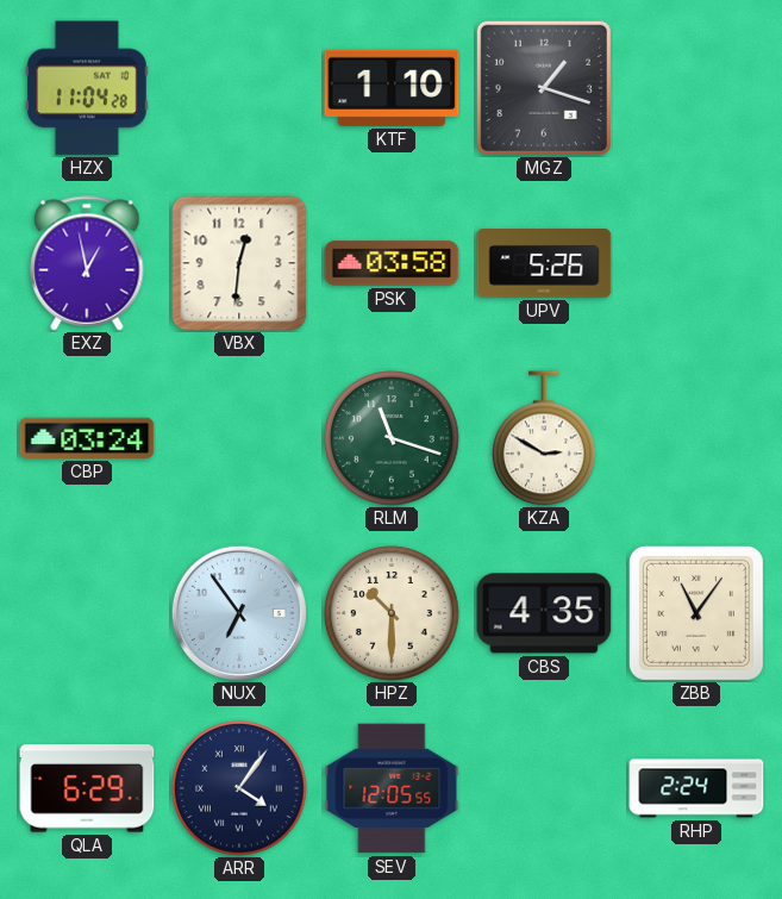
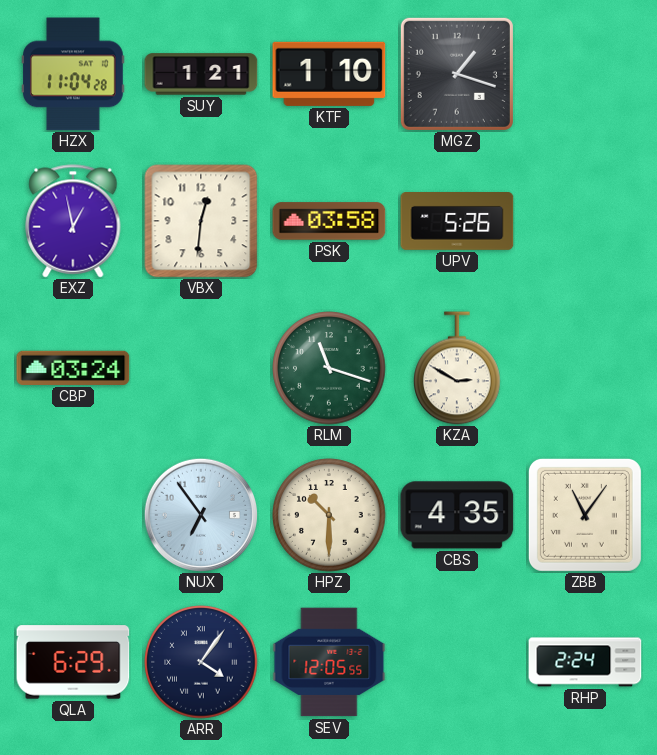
SUY: none -> 1:21 (201, 74)
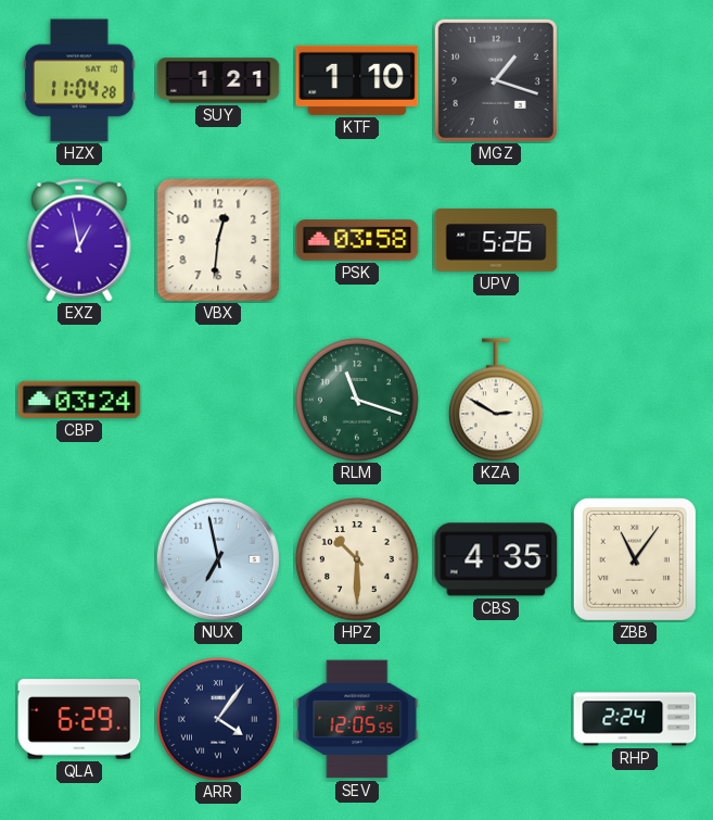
NUX: 6:54 -> 6:58 (218, 559)
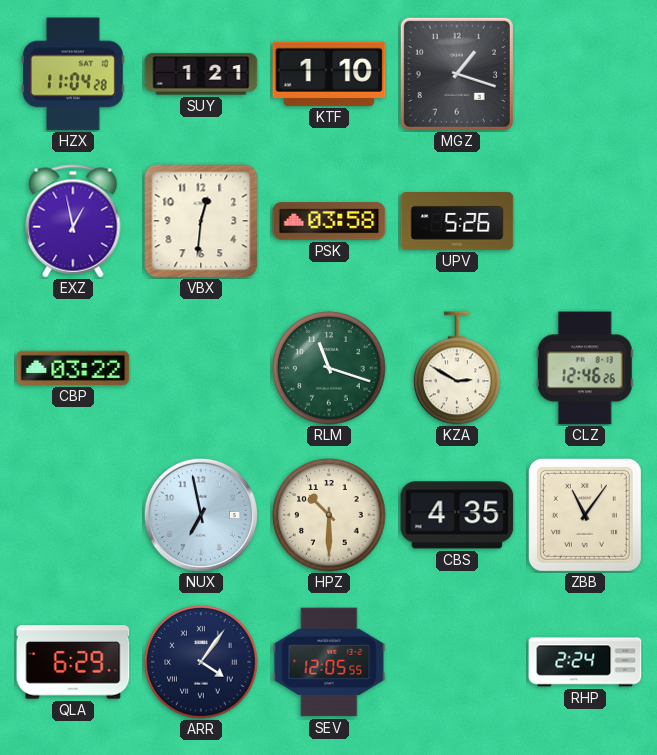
CBP: 03:24 -> 03:22 (73, 368)
CLZ: none -> 12:46 (585, 368)
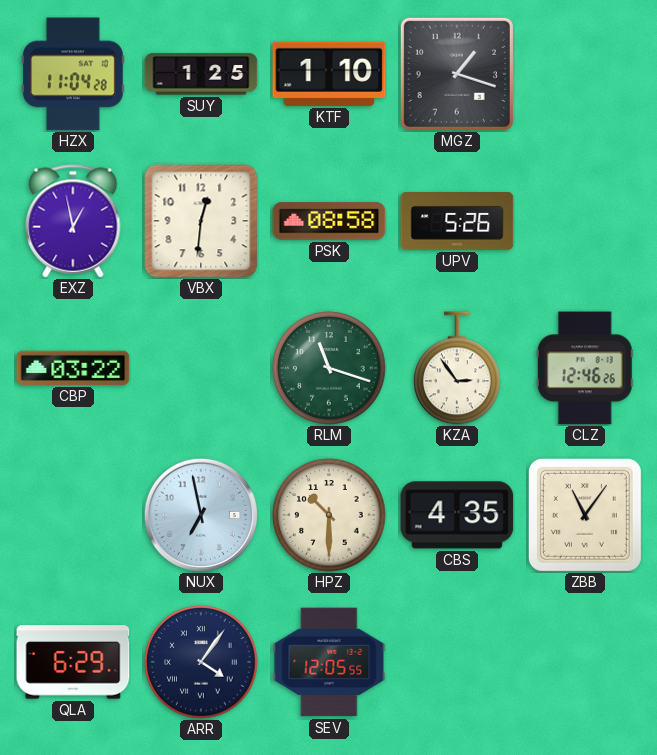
SUY: 1:21 -> 1:25 (201, 74)
PSK: 03:58 -> 08:58 (329, 221)
KZA: 2:50 -> 2:54 (458, 368)
RHP: 2:24 -> none (585, 662)
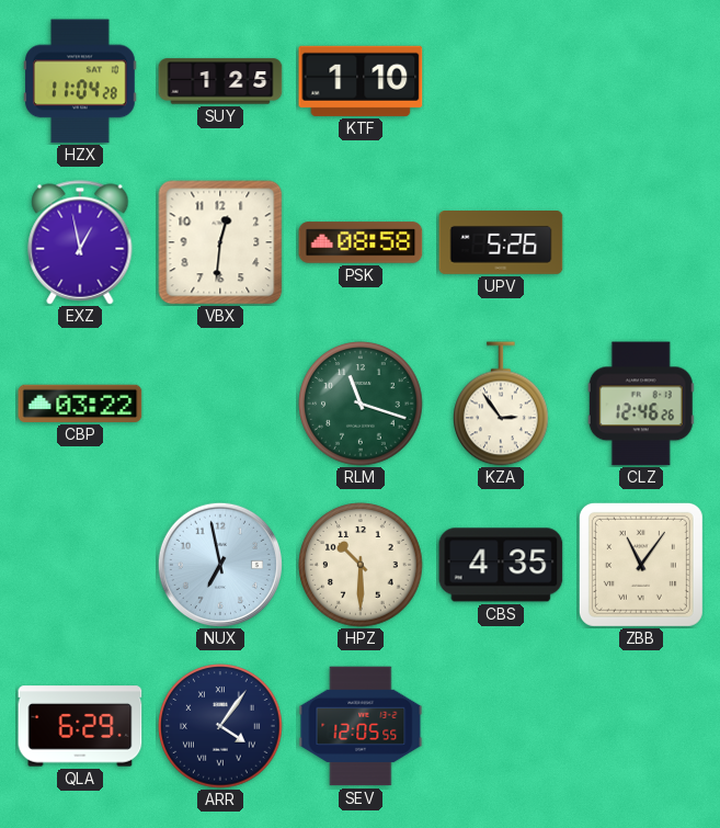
MGZ: 1:18 -> none (457, 74)
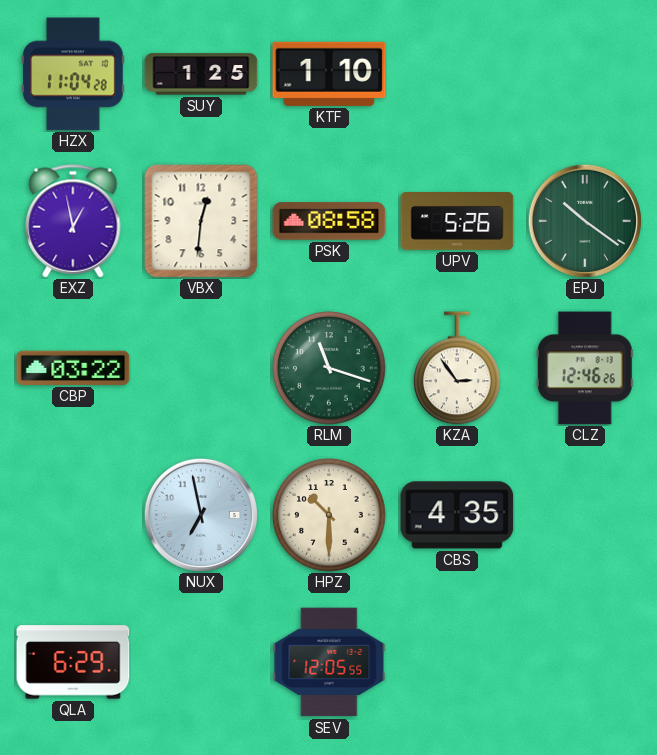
EPJ: none -> 10:21 (585, 221)
ZBB: 11:06 -> none (641, 565)
ARR: 4:06 -> none (220, 726)
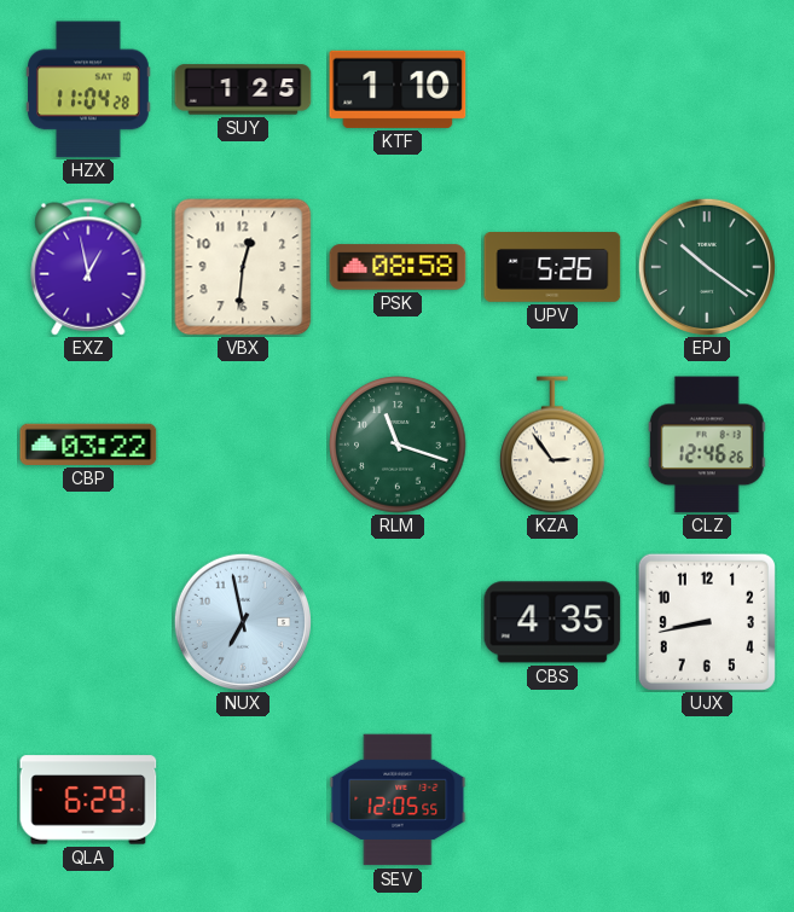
HPZ: 10:30 -> none (329, 515)
UJX: none -> 8:43 (707, 622)
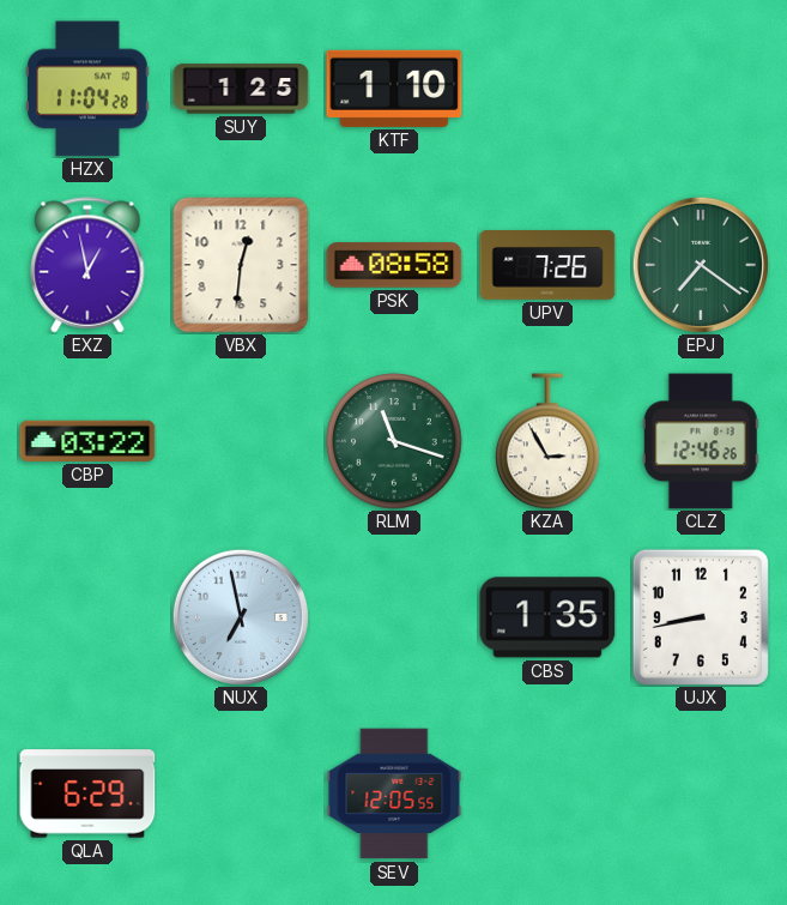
UPV: 5:26 -> 7:26 (547, 266)
EPJ: 10:21 -> 7:21 (701, 265)
KZA: 2:54 -> 2:55 (549, 441)
CBS: 4:35 -> 1:35 (547, 617)
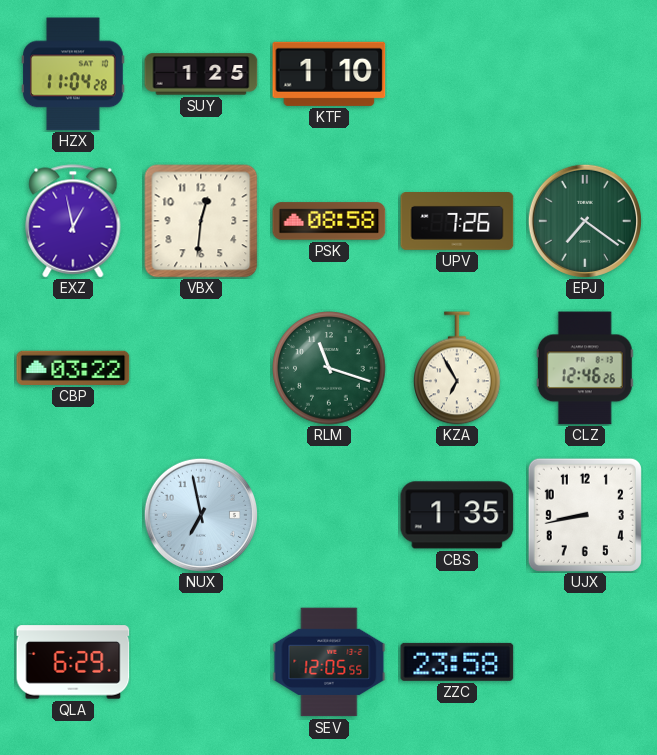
KZA: 2:55 -> 6:55 (458, 368)
ZZC: none -> 23:58 (457, 662)
